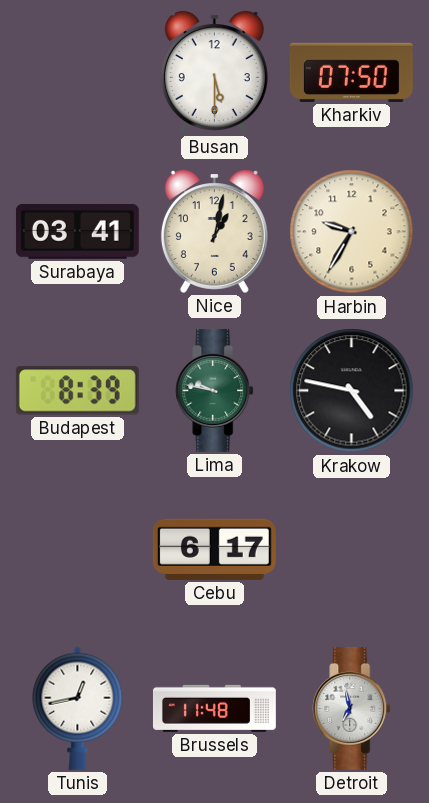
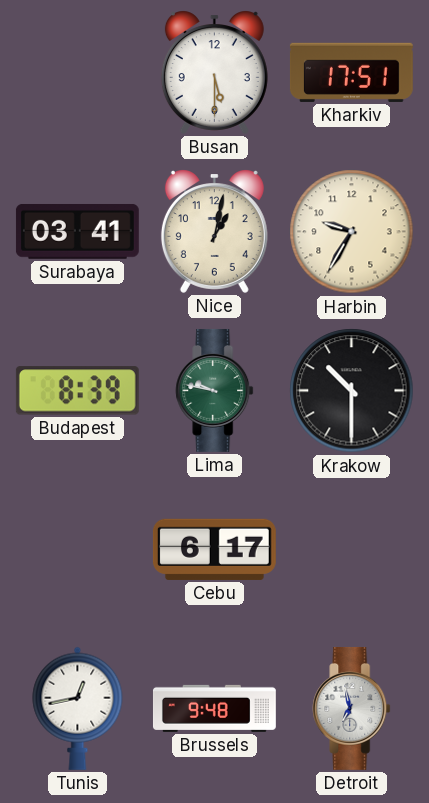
Kharkiv: 07:50 -> 17:51 (351, 72)
Krakow: 4:47 -> 10:30 (352, 391)
Brussels: 11:48 -> 9:48 (214, 708)
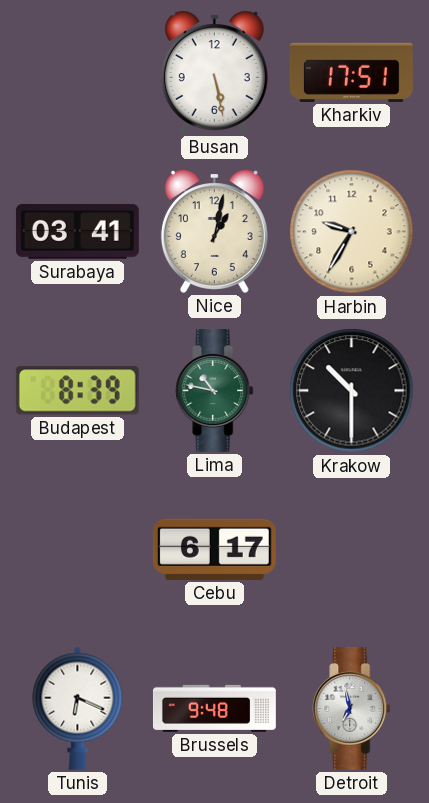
Busan: 5:30 -> 5:28 (214, 72)
Lima: 9:47 -> 10:47 (215, 390)
Tunis: 12:43 -> 6:19 (78, 708)
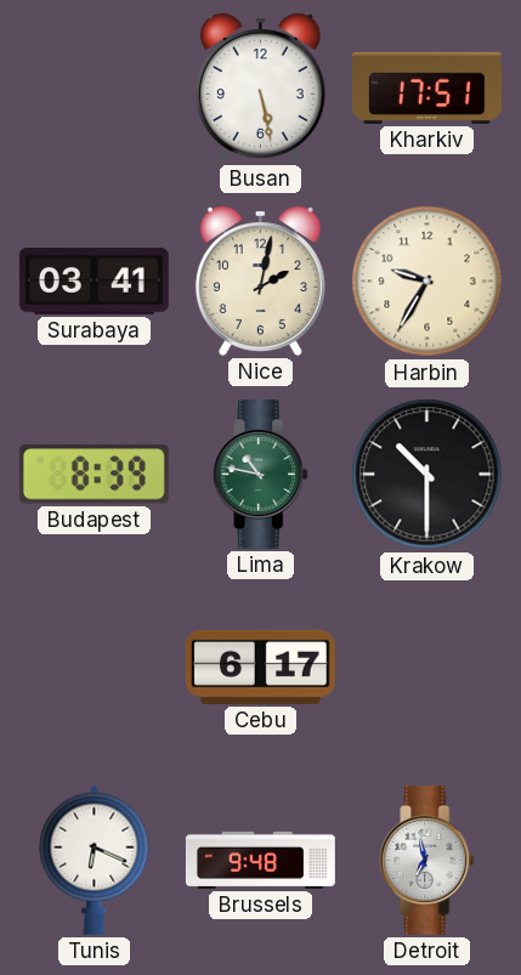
Nice: 1:02 -> 2:02 (260, 280)
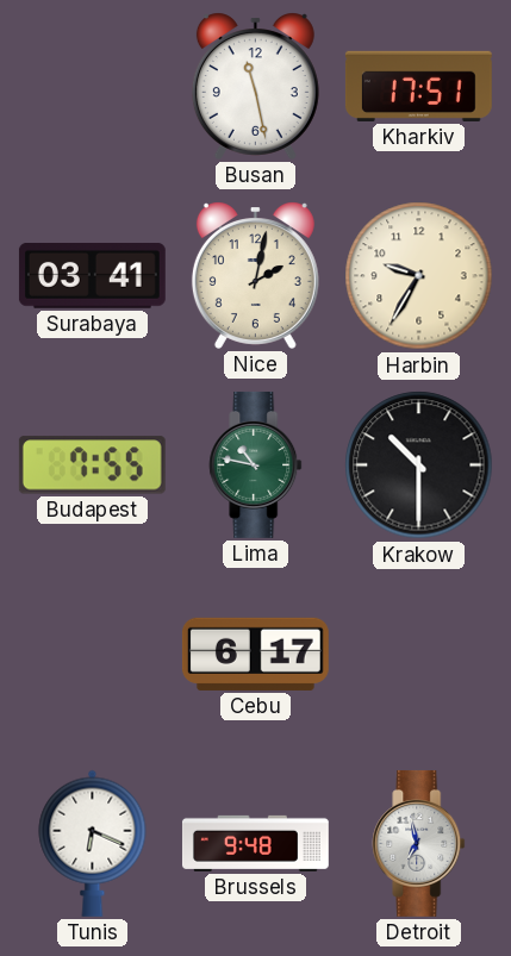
Busan: 5:28 -> 11:28 (255, 86)
Budapest: 8:39 -> 7:55 (92, 465)
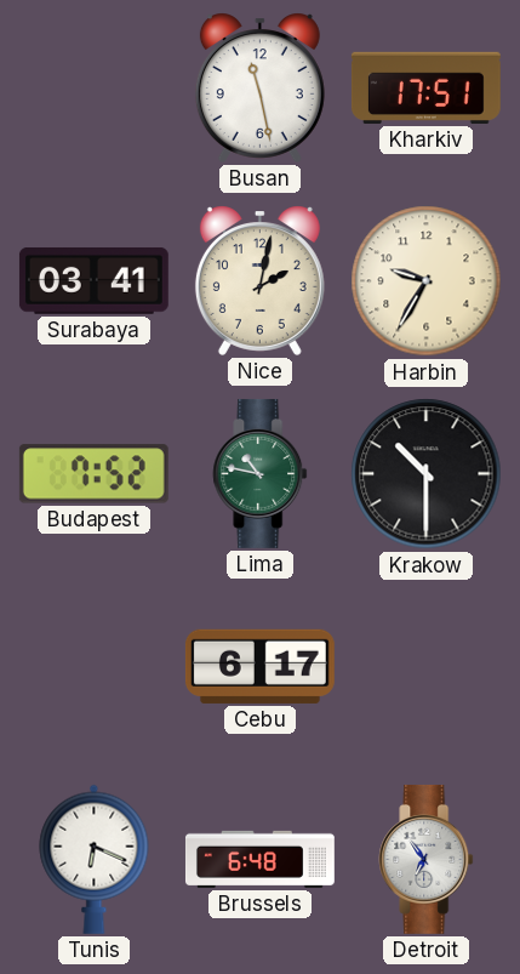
Budapest: 7:55 -> 7:52 (93, 474)
Brussels: 9:48 -> 6:48 (259, 859)
Detroit: 6:58 -> 6:54 (427, 859)
